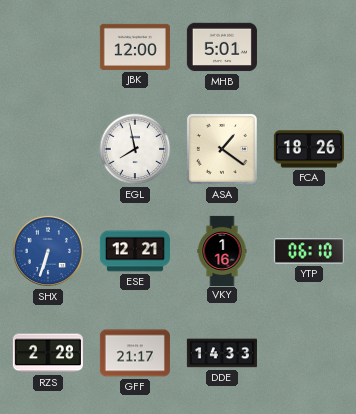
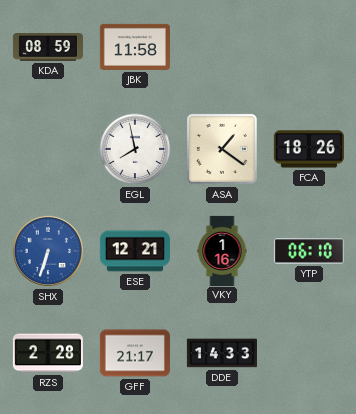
KDA: none -> 08:59 (48, 48)
JBK: 12:00 -> 11:58 (135, 47)
MHB: 5:01 -> none (222, 47)
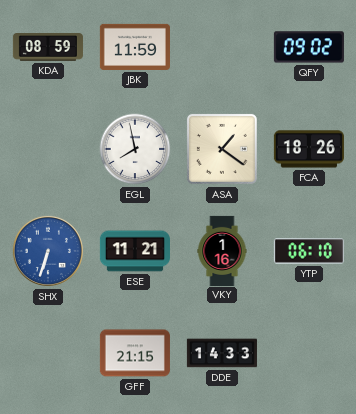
JBK: 11:58 -> 11:59 (135, 47)
QFY: none -> 09:02 (309, 47)
ESE: 12:21 -> 11:21 (135, 251)
RZS: 2:28 -> none (48, 353)
GFF: 21:17 -> 21:15 (135, 353)
